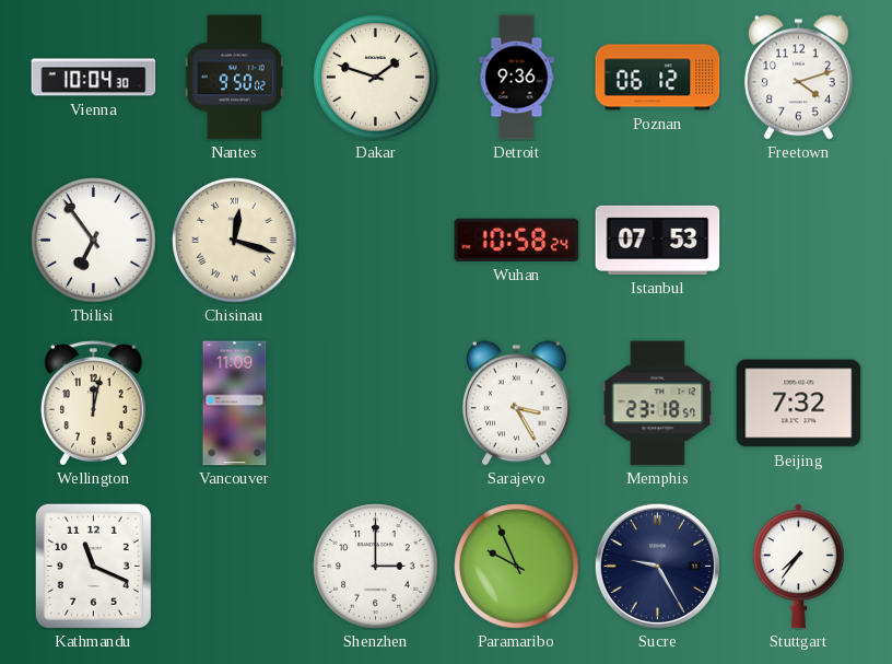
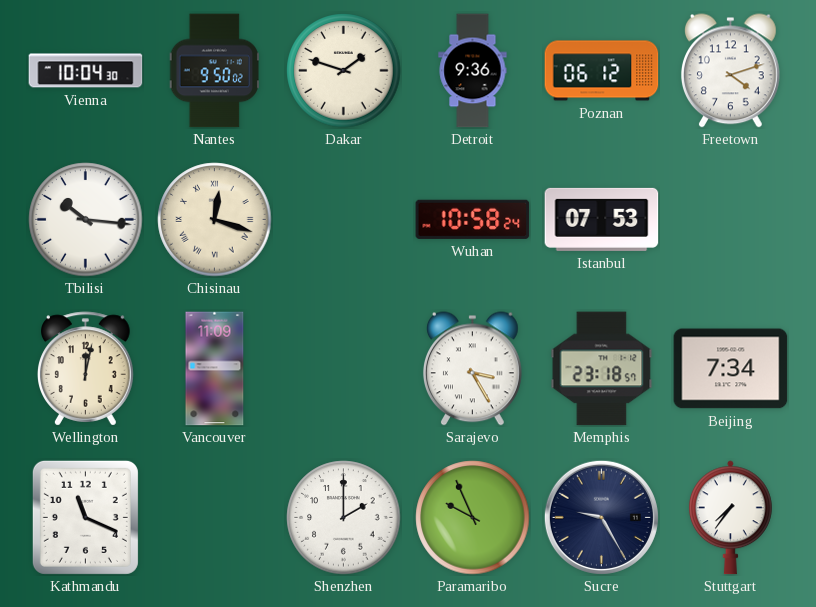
Tbilisi: 6:54 -> 10:16 (86, 220)
Beijing: 7:32 -> 7:34 (731, 369)
Shenzhen: 3:00 -> 2:00 (344, 518)
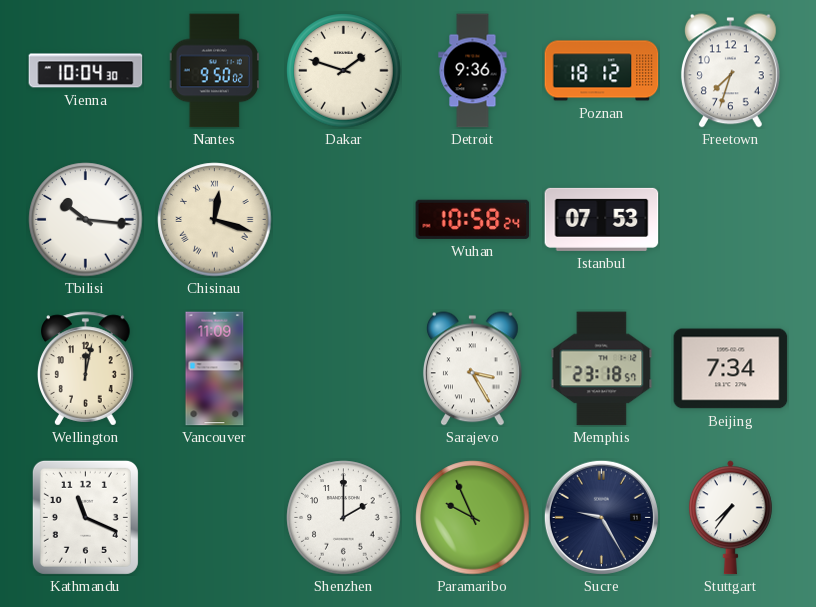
Poznan: 06:12 -> 18:12 (602, 71)
Freetown: 4:12 -> 7:33 (730, 71)
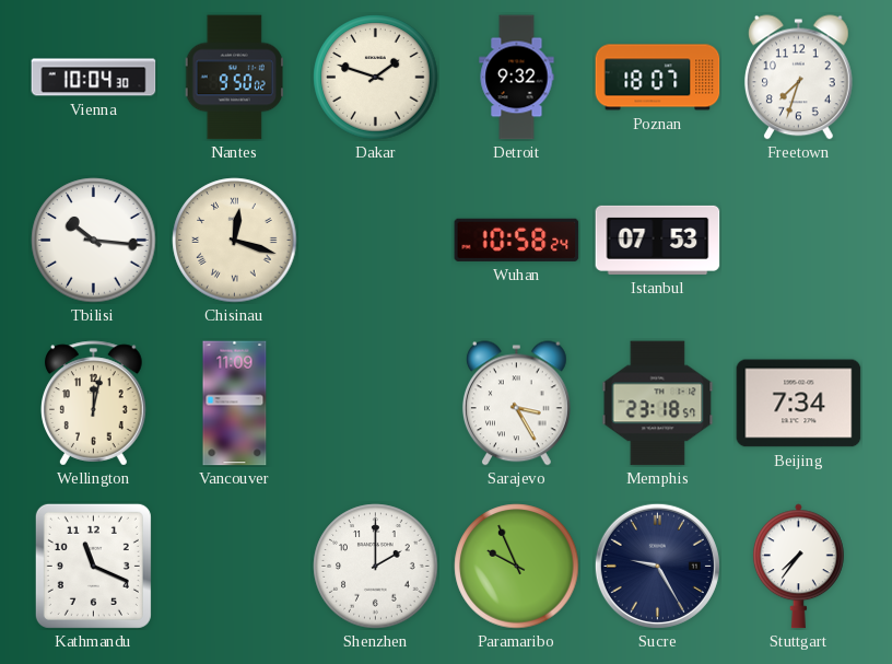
Detroit: 9:36 -> 9:32 (517, 78)
Poznan: 18:12 -> 18:07 (658, 78)
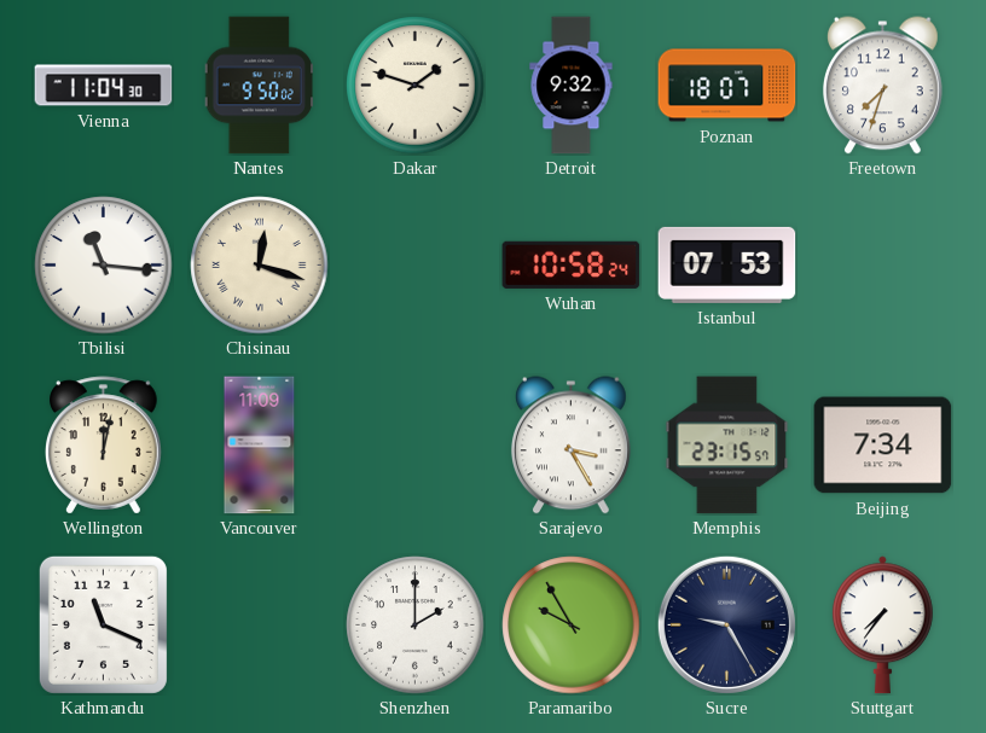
Vienna: 10:04 -> 11:04 (104, 86)
Tbilisi: 10:16 -> 11:16 (104, 266)
Memphis: 23:18 -> 23:15 (727, 446)
Paramaribo: 9:56 -> 9:55 (572, 626)
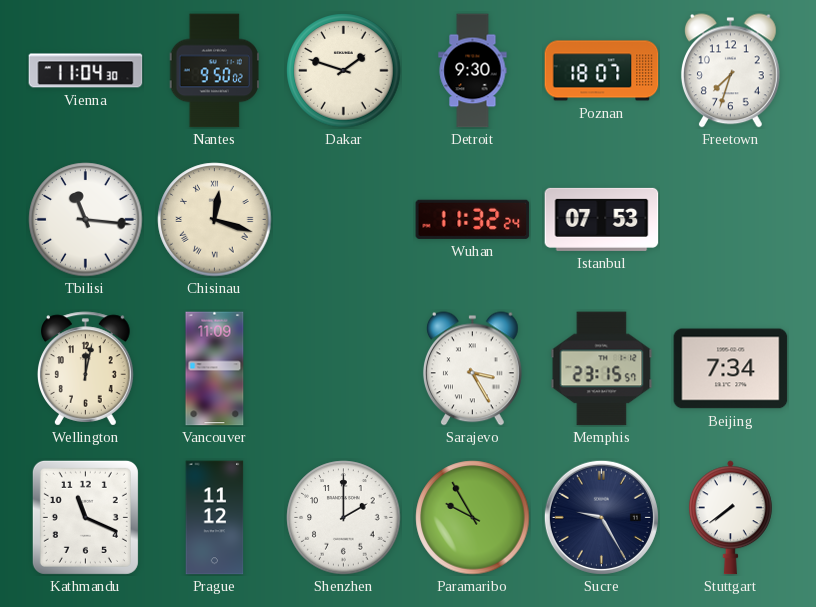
Detroit: 9:32 -> 9:30 (473, 71)
Wuhan: 10:58 -> 11:32 (473, 219)
Prague: none -> 11:12 (215, 518)
Stuttgart: 7:36 -> 7:39 (730, 518)
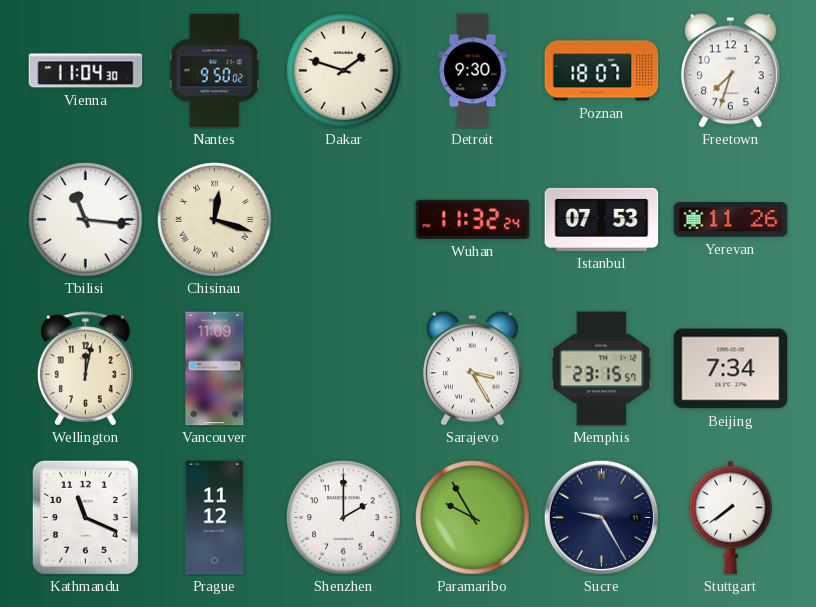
Yerevan: none -> 11:26 (731, 220)
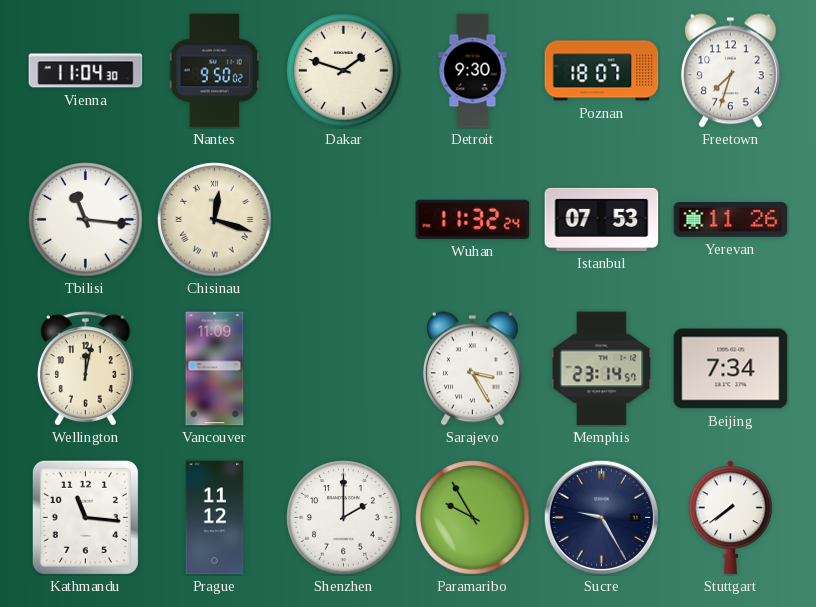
Memphis: 23:15 -> 23:14 (602, 369)
Kathmandu: 11:19 -> 11:16 (85, 517)
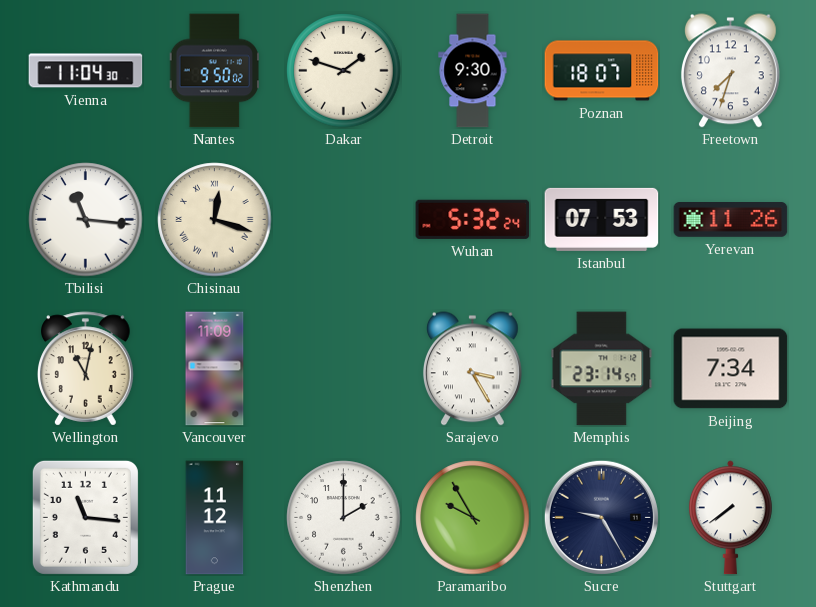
Wuhan: 11:32 -> 5:32 (473, 219)
Wellington: 12:02 -> 11:02 (86, 369)
